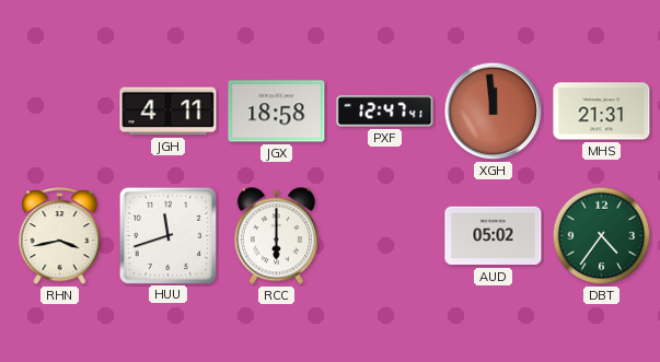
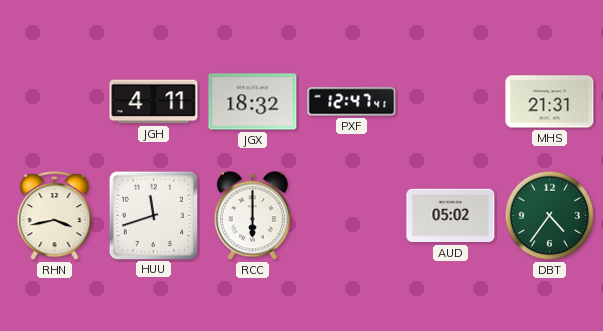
JGX: 18:58 -> 18:32 (253, 102)
XGH: 11:59 -> none (494, 112)
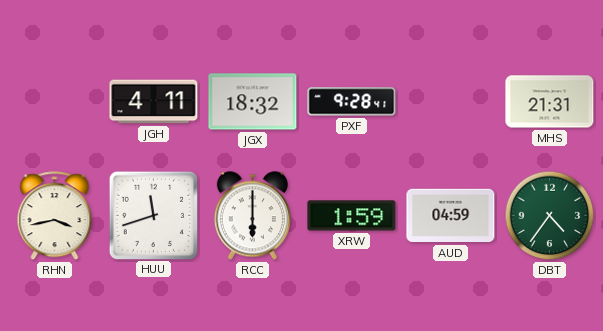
PXF: 12:47 -> 9:28 (352, 102)
XRW: none -> 1:59 (352, 216)
AUD: 05:02 -> 04:59 (451, 216)
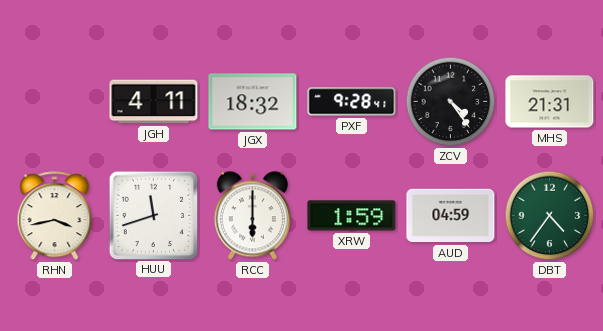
ZCV: none -> 4:24 (451, 102)
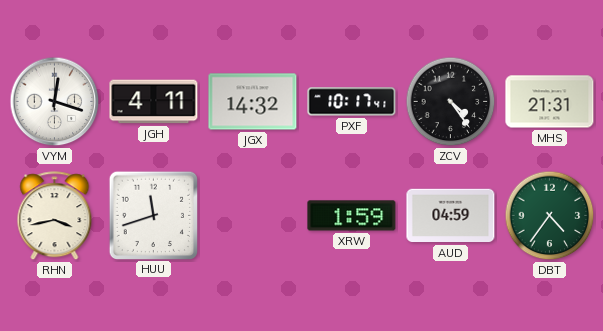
VYM: none -> 12:18 (55, 102)
JGX: 18:32 -> 14:32 (253, 102)
PXF: 9:28 -> 10:17 (352, 102)
RCC: 6:00 -> none (252, 216)
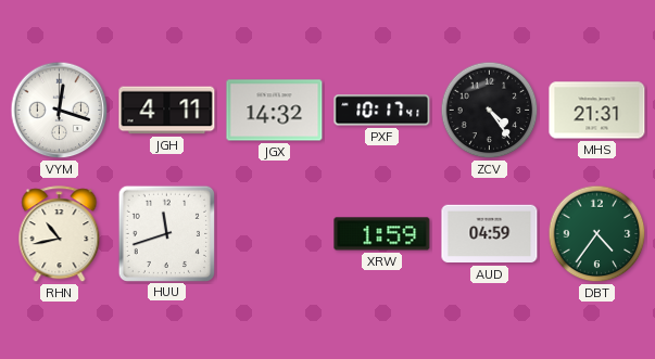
RHN: 3:43 -> 10:43 (60, 234)
